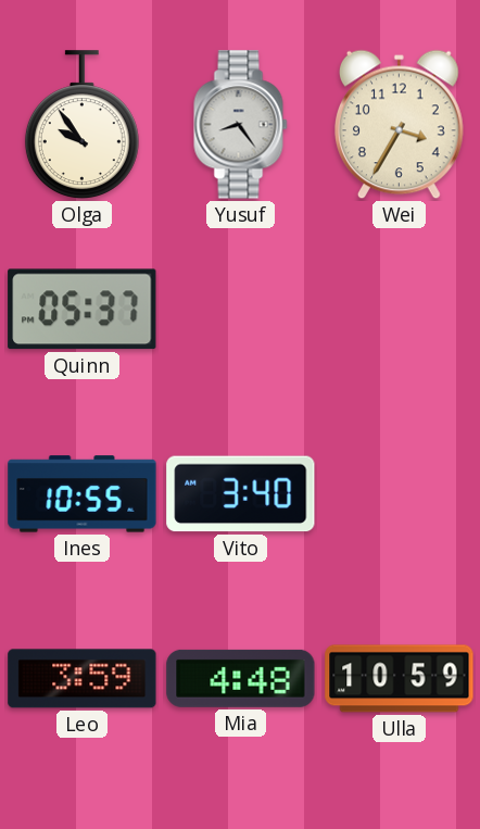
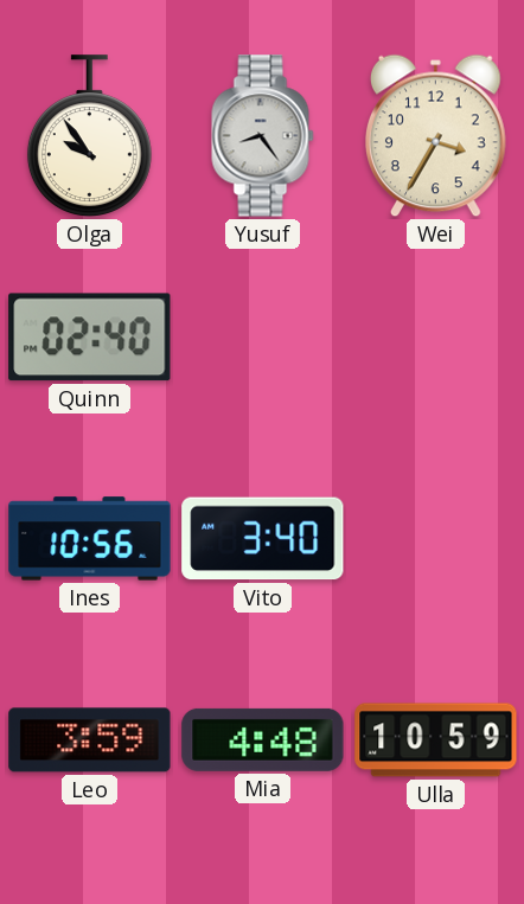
Quinn: 05:37 -> 02:40 (90, 338)
Ines: 10:55 -> 10:56 (90, 539)
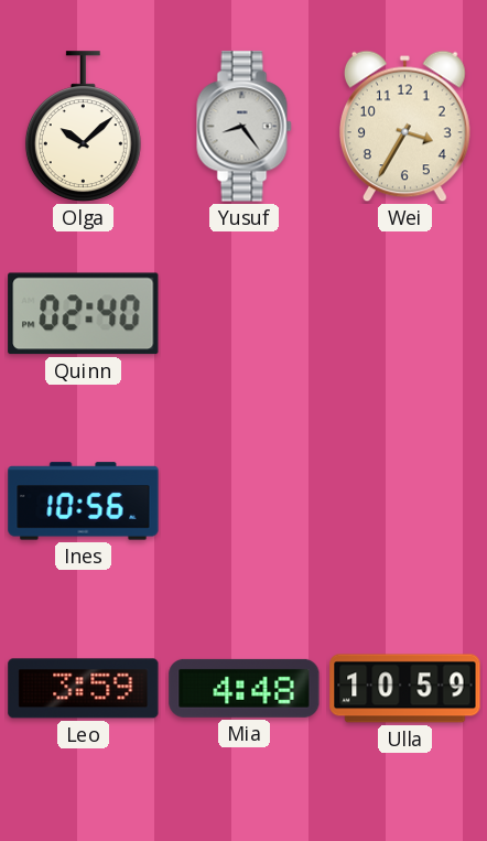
Olga: 9:54 -> 10:08 (83, 127)
Vito: 3:40 -> none (263, 539)
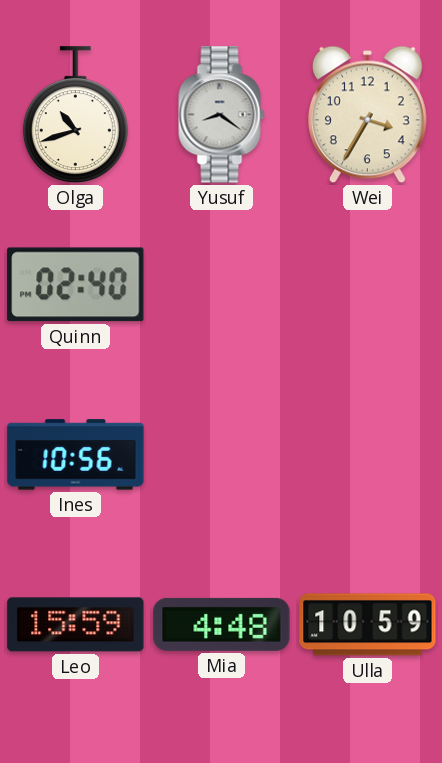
Olga: 10:08 -> 10:42 (75, 115)
Yusuf: 8:24 -> 8:21 (222, 115)
Leo: 3:59 -> 15:59 (76, 625)
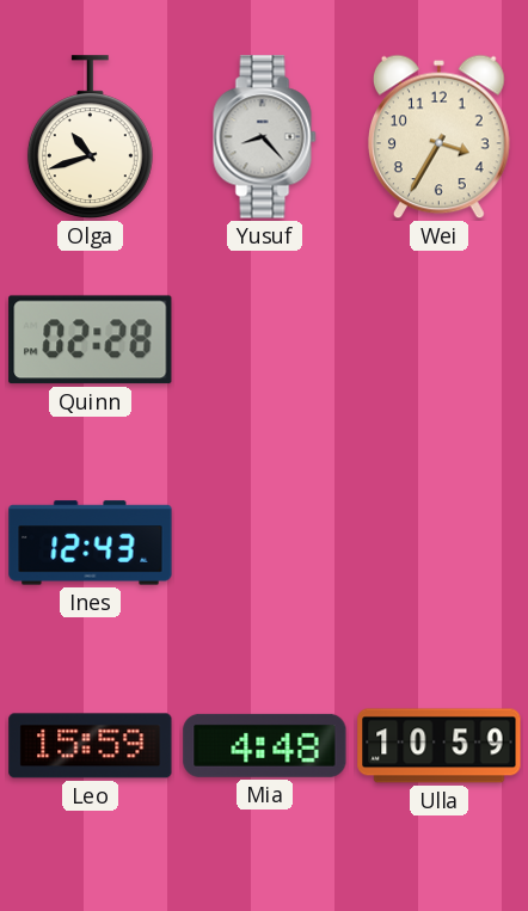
Yusuf: 8:21 -> 8:23 (265, 137)
Quinn: 02:40 -> 02:28 (91, 340)
Ines: 10:56 -> 12:43 (91, 543)
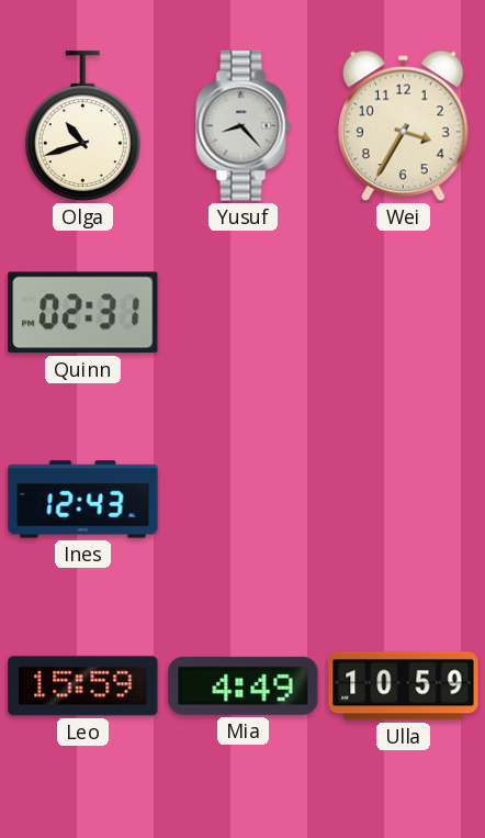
Quinn: 02:28 -> 02:31 (83, 313)
Mia: 4:48 -> 4:49 (244, 685)
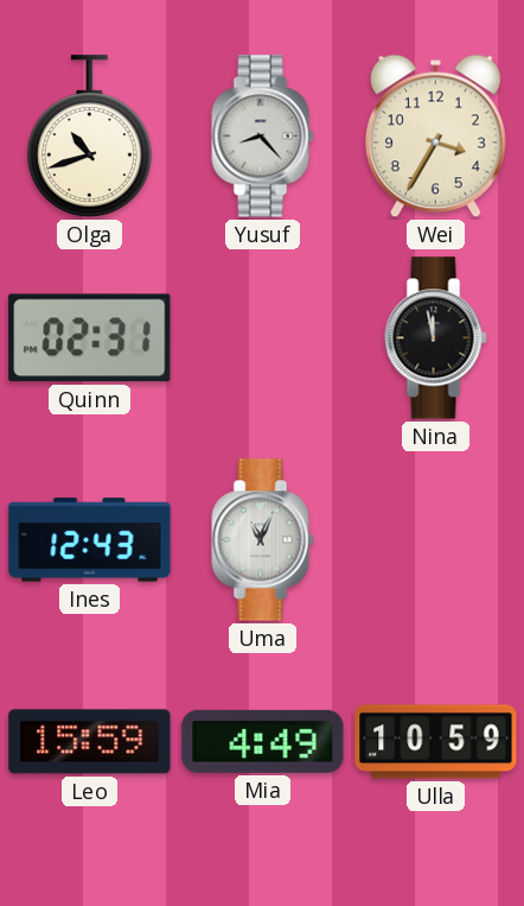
Nina: none -> 11:58 (436, 338)
Uma: none -> 11:04 (263, 540)
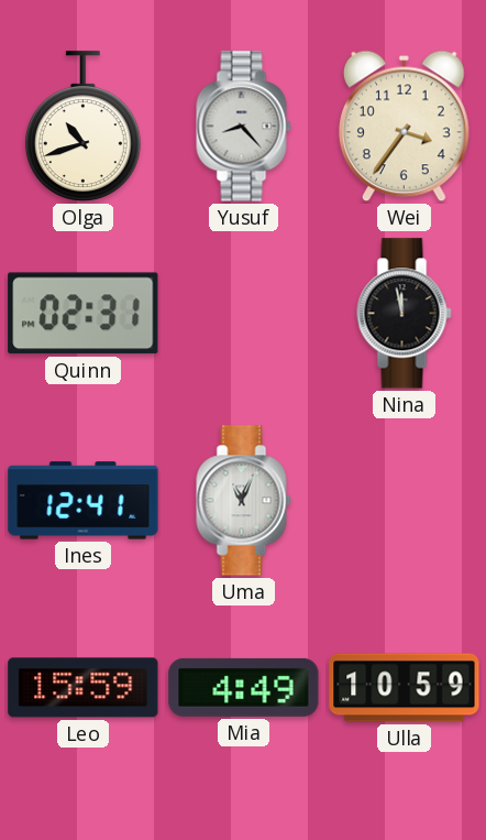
Wei: 3:35 -> 3:36 (405, 127)
Ines: 12:43 -> 12:41 (84, 501)
